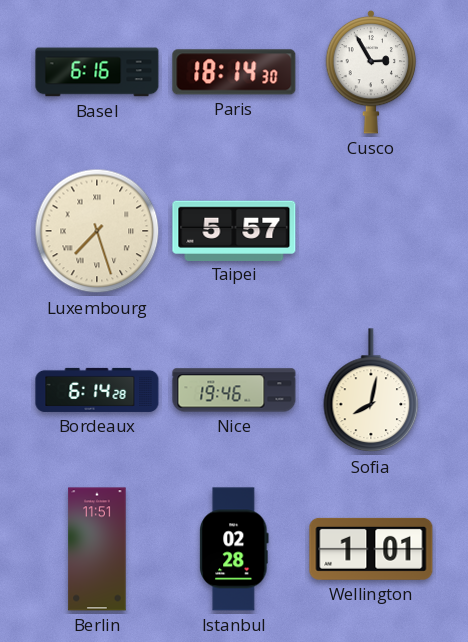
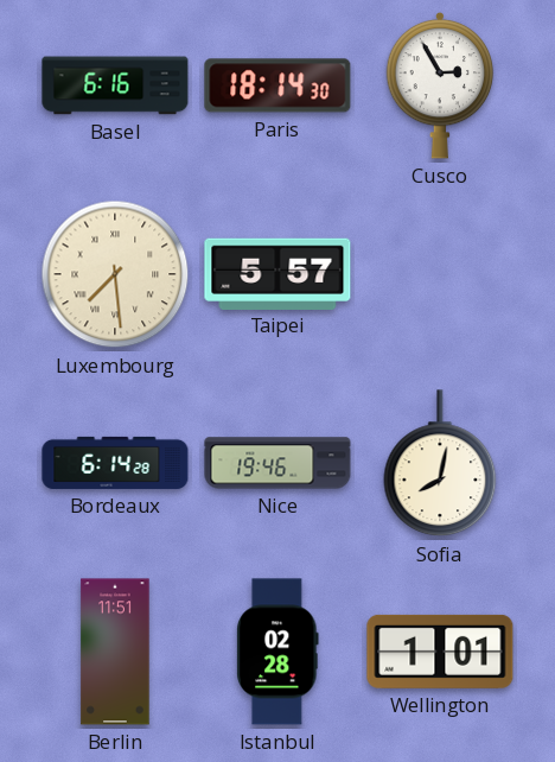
Luxembourg: 7:27 -> 7:29 (115, 274)
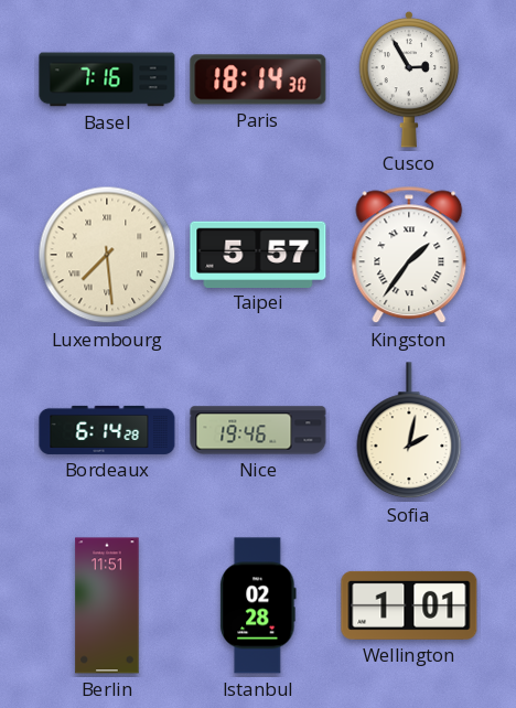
Basel: 6:16 -> 7:16 (107, 79)
Kingston: none -> 1:36 (409, 255)
Sofia: 8:02 -> 2:02 (409, 431)
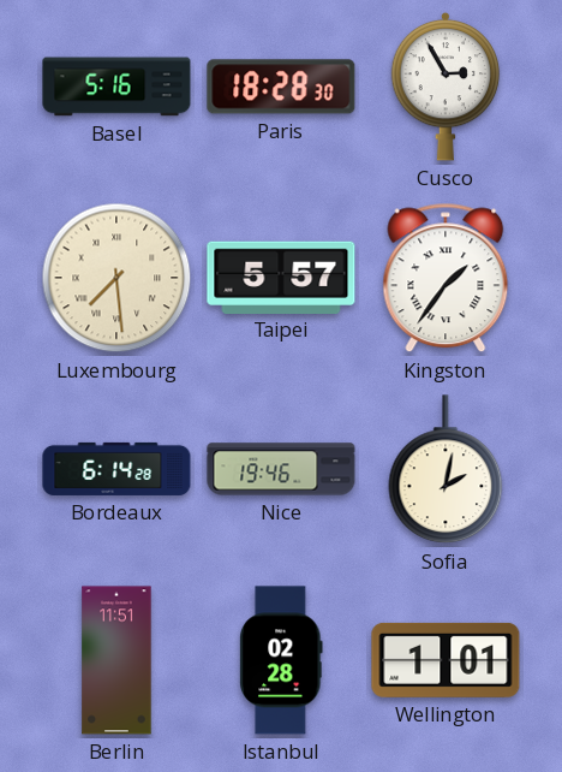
Basel: 7:16 -> 5:16 (116, 87)
Paris: 18:14 -> 18:28 (281, 87)
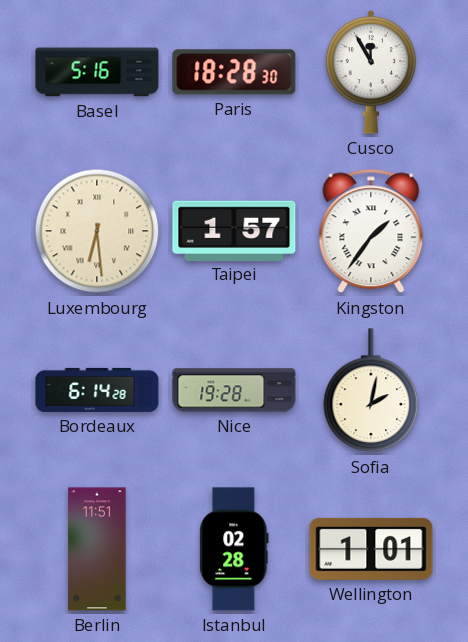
Cusco: 2:55 -> 11:55 (371, 72)
Luxembourg: 7:29 -> 6:29 (97, 231)
Taipei: 5:57 -> 1:57 (234, 230)
Nice: 19:46 -> 19:28 (234, 390)
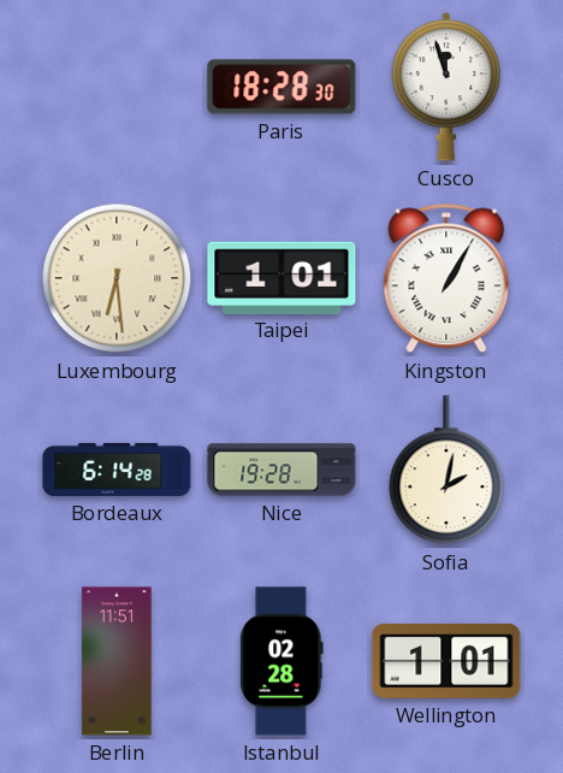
Basel: 5:16 -> none (97, 72)
Cusco: 11:55 -> 11:57 (446, 87)
Taipei: 1:57 -> 1:01 (281, 277)
Kingston: 1:36 -> 1:05 (446, 278)
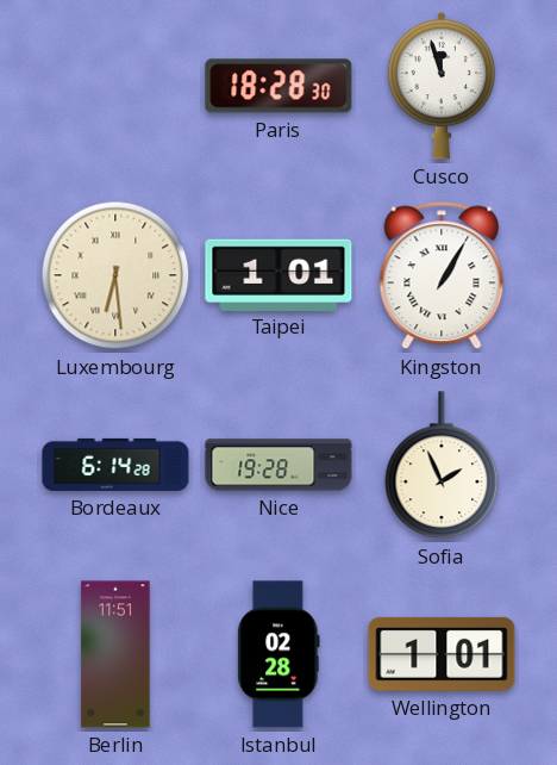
Sofia: 2:02 -> 1:56 (442, 466)
